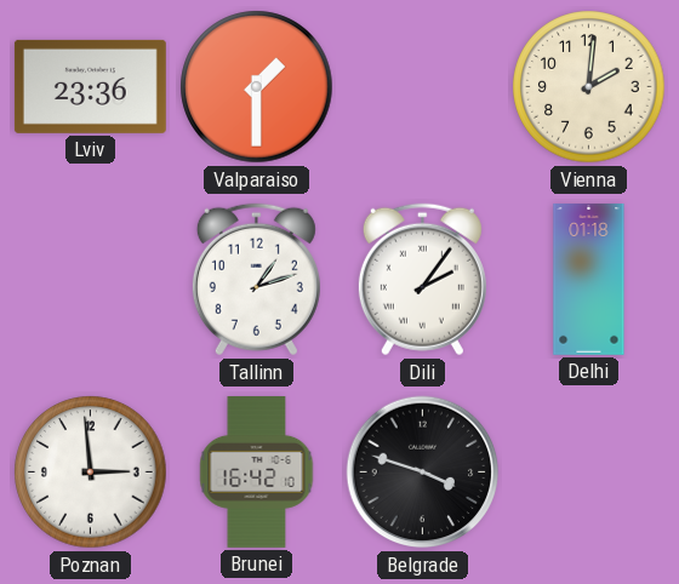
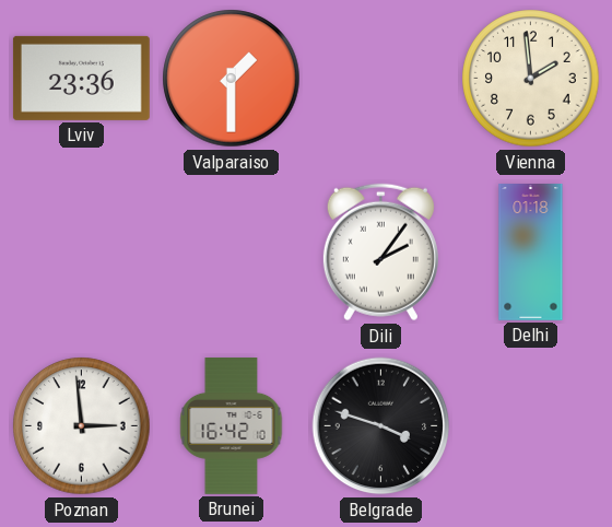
Vienna: 2:01 -> 1:59 (531, 79)
Tallinn: 1:12 -> none (256, 280)
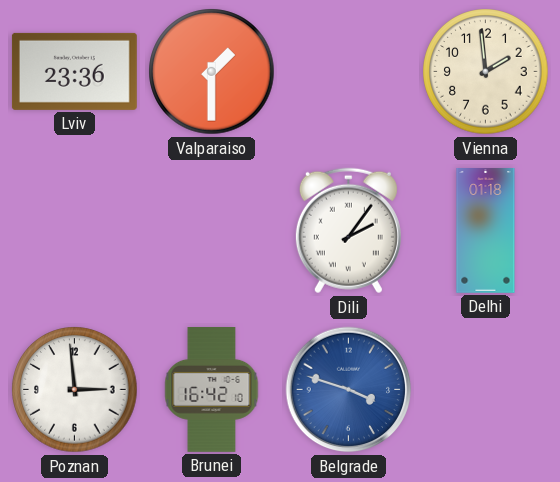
Belgrade dial: black -> blue (349, 390)
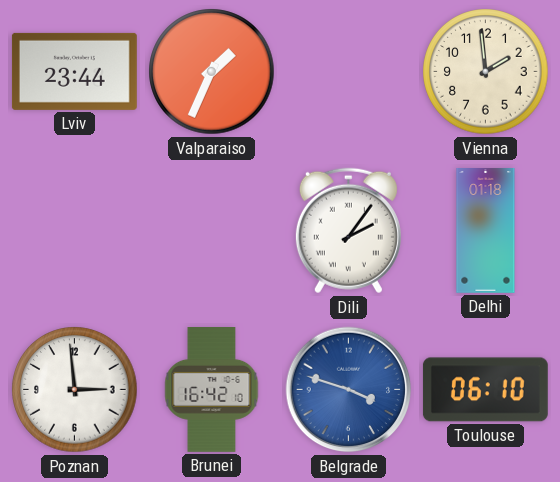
Lviv: 23:36 -> 23:44 (74, 71)
Valparaiso: 1:30 -> 1:34 (212, 72)
Toulouse: none -> 06:10 (485, 390)
